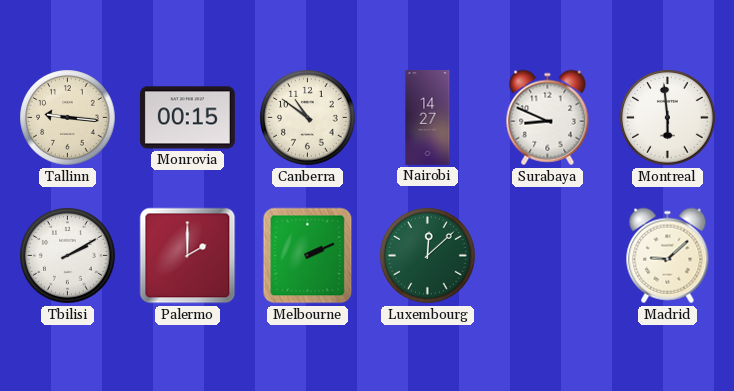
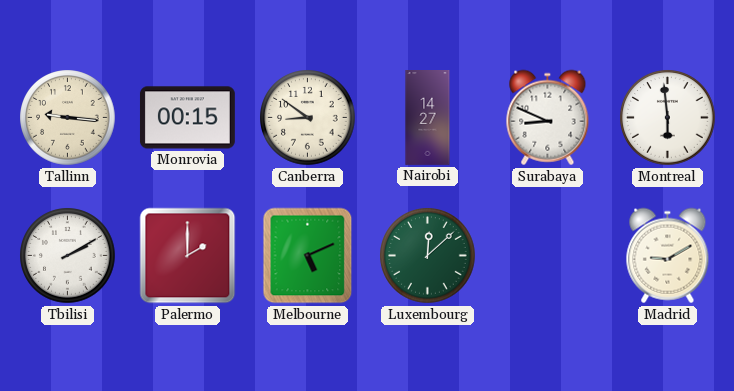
Canberra: 10:51 -> 8:51 (308, 118)
Melbourne: 2:11 -> 5:11 (308, 256)
Madrid: 9:08 -> 9:10 (668, 256)
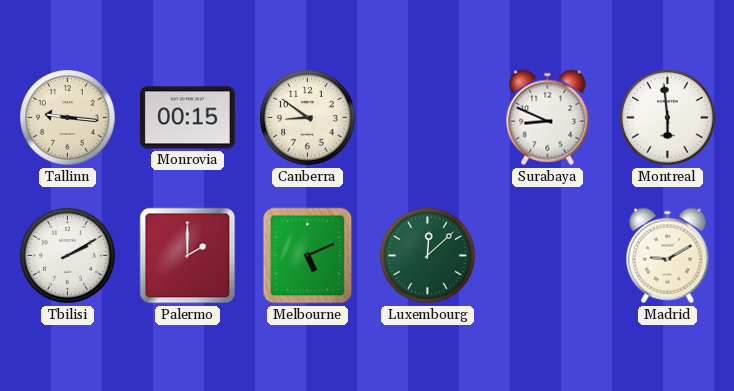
Nairobi: 14:27 -> none (428, 118)
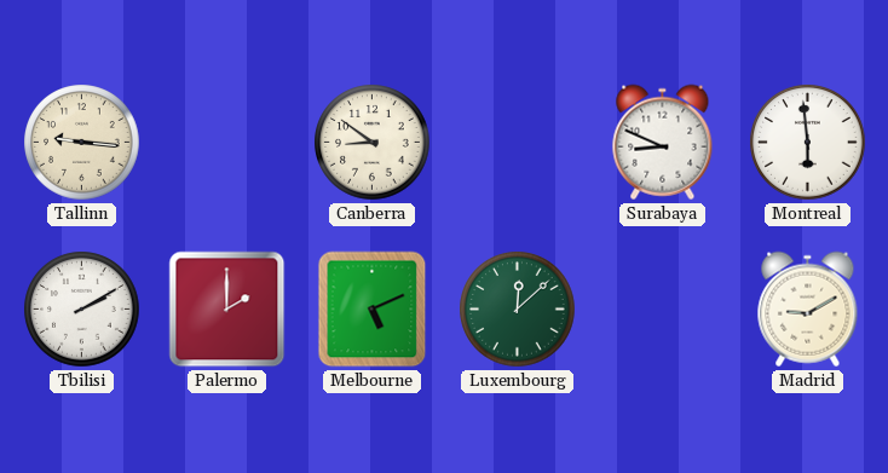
Monrovia: 00:15 -> none (187, 118)
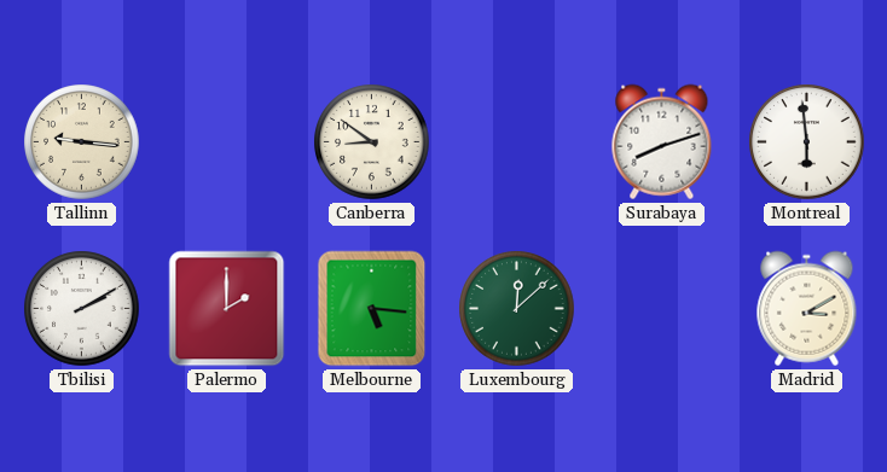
Surabaya: 8:49 -> 8:12 (662, 142)
Melbourne: 5:11 -> 5:16 (372, 309)
Madrid: 9:10 -> 3:10 (807, 309)
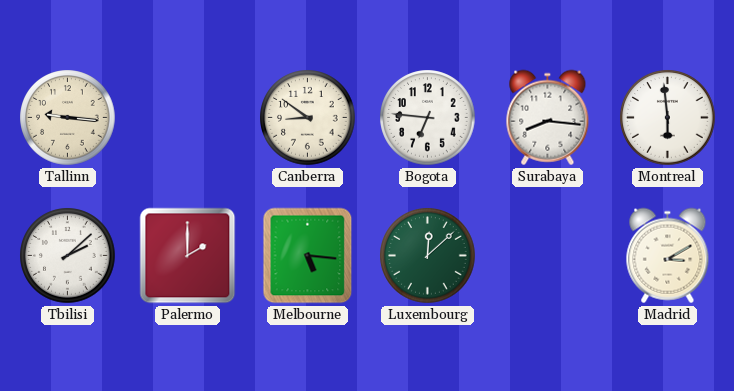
Bogota: none -> 6:46 (428, 118)
Surabaya: 8:12 -> 8:16 (548, 118)
Tbilisi: 2:10 -> 2:08 (68, 256)
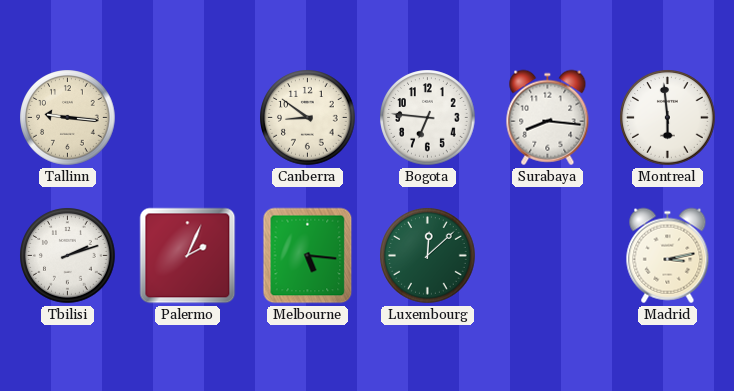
Tbilisi: 2:08 -> 2:12 (68, 256)
Palermo: 2:00 -> 2:04 (188, 256)
Madrid: 3:10 -> 3:13 (668, 256)
